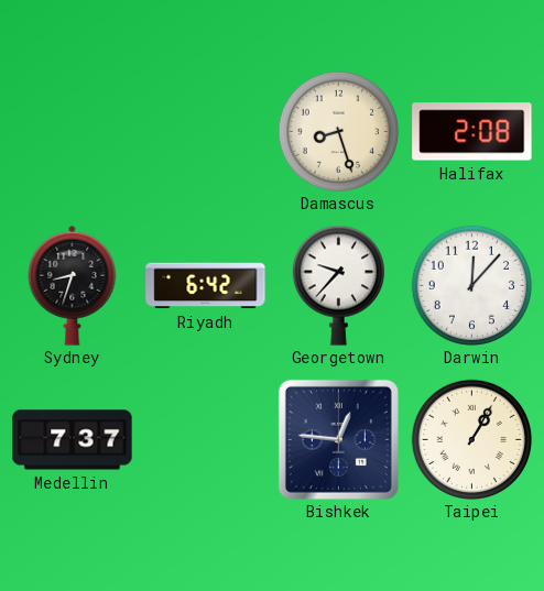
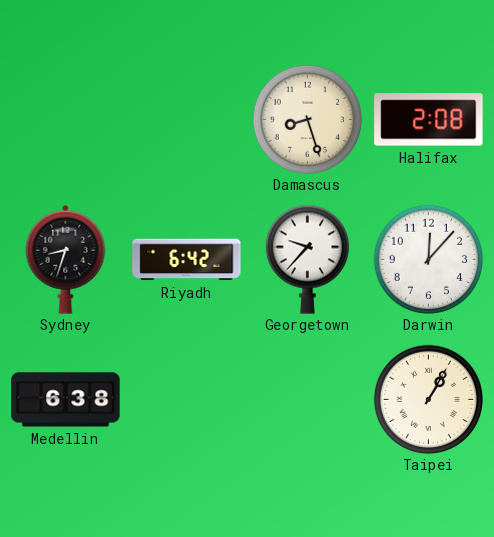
Medellin: 7:37 -> 6:38 (66, 400)
Bishkek: 12:46 -> none (338, 439)
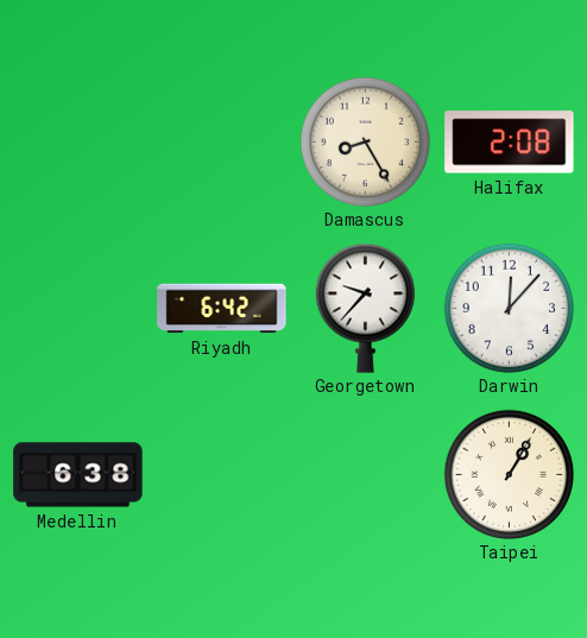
Damascus: 8:27 -> 8:25 (365, 141)
Sydney: 8:33 -> none (66, 259)
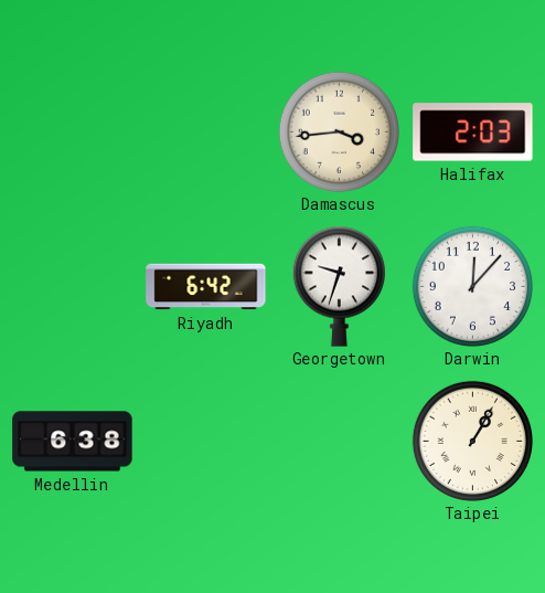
Damascus: 8:25 -> 3:44 (339, 131)
Halifax: 2:08 -> 2:03 (473, 133)
Georgetown: 9:37 -> 9:33 (339, 286)
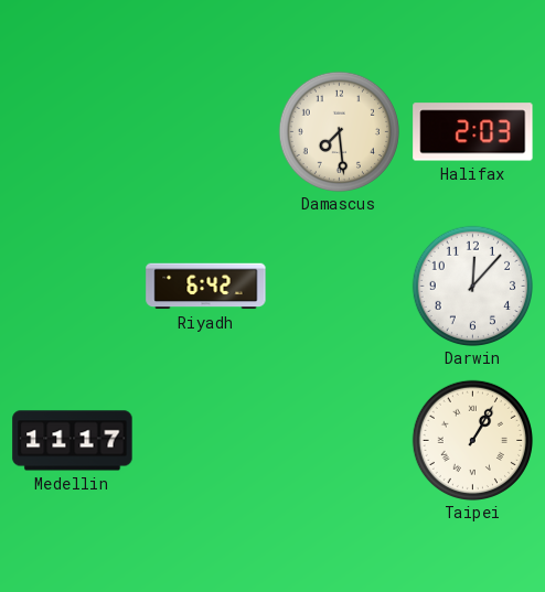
Damascus: 3:44 -> 7:29 (339, 131)
Georgetown: 9:33 -> none (339, 286)
Medellin: 6:38 -> 11:17 (73, 441)
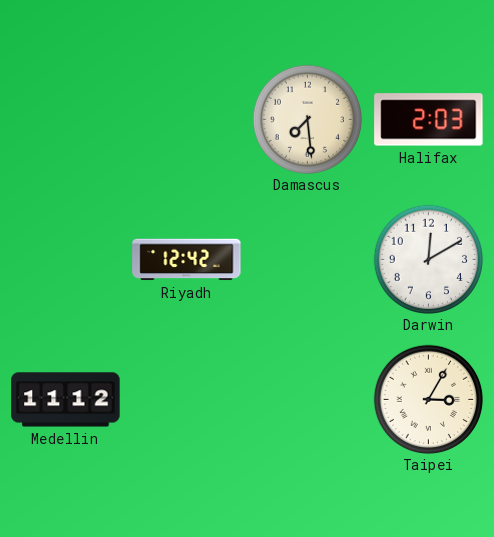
Riyadh: 6:42 -> 12:42 (187, 260)
Darwin: 12:07 -> 12:10 (428, 259)
Medellin: 11:17 -> 11:12 (66, 400)
Taipei: 1:05 -> 3:05 (428, 399)
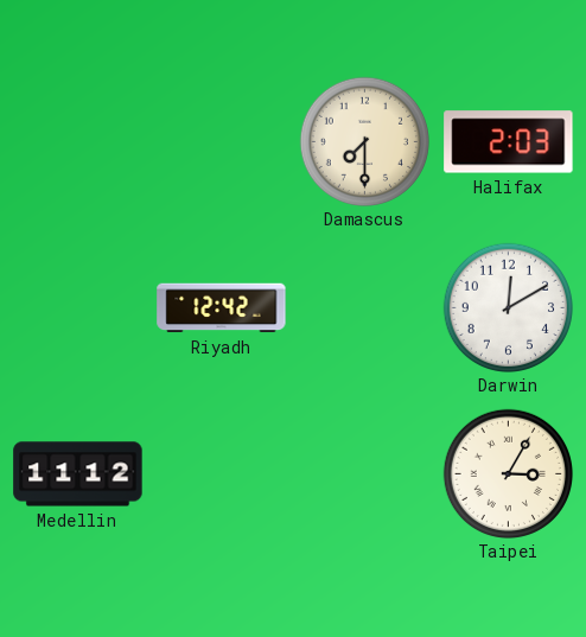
Damascus: 7:29 -> 7:30 (364, 141)
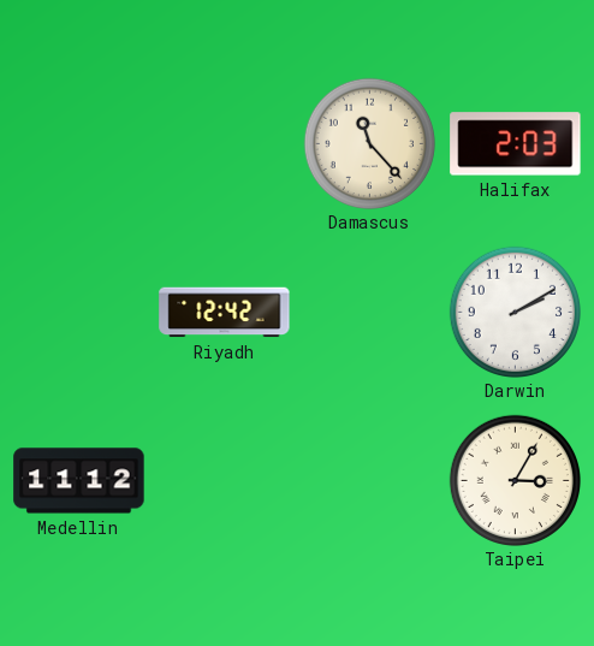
Damascus: 7:30 -> 11:23 (369, 143)
Darwin: 12:10 -> 2:10 (515, 312)
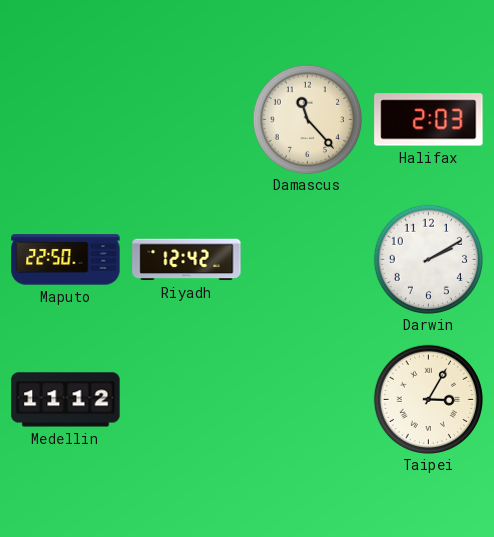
Maputo: none -> 22:50 (66, 260)
